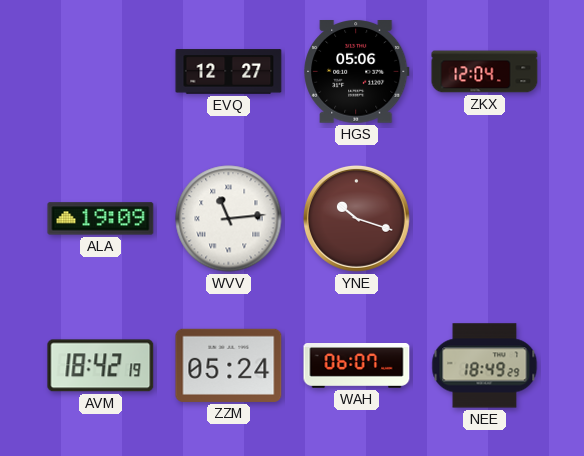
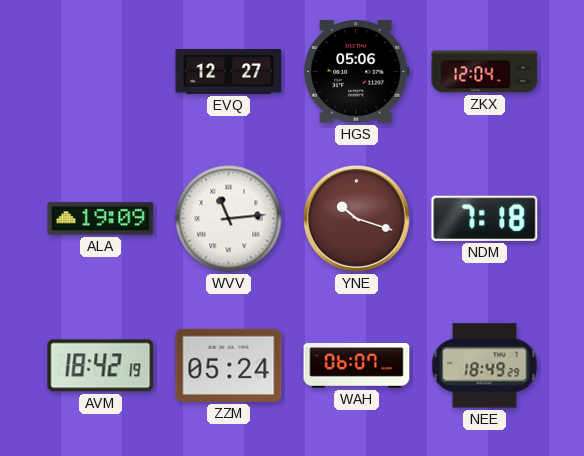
NDM: none -> 7:18 (485, 218)
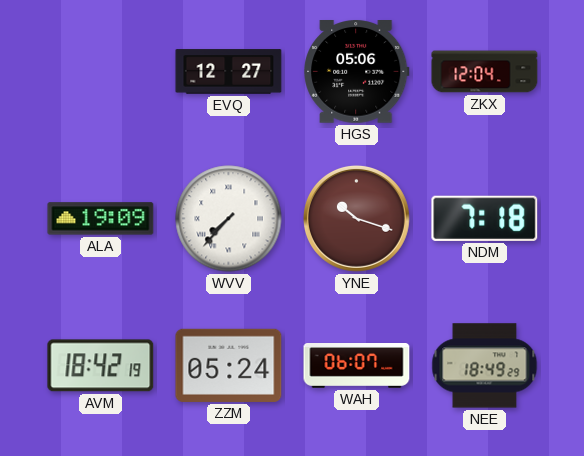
WVV: 11:14 -> 7:37 (229, 219)
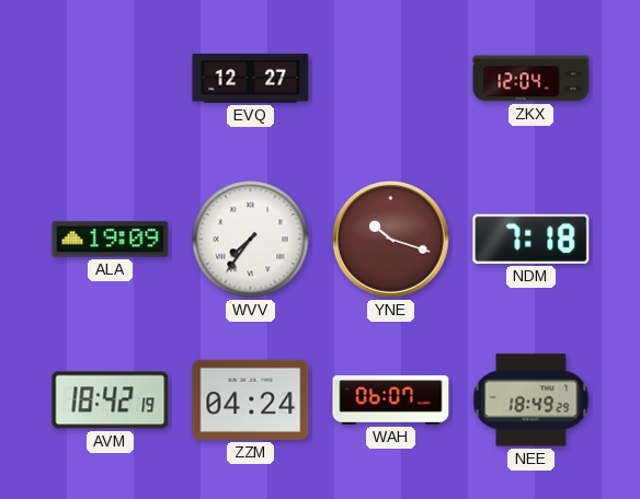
HGS: 05:06 -> none (357, 72)
WVV: 7:37 -> 7:36 (251, 240)
ZZM: 05:24 -> 04:24 (251, 399)
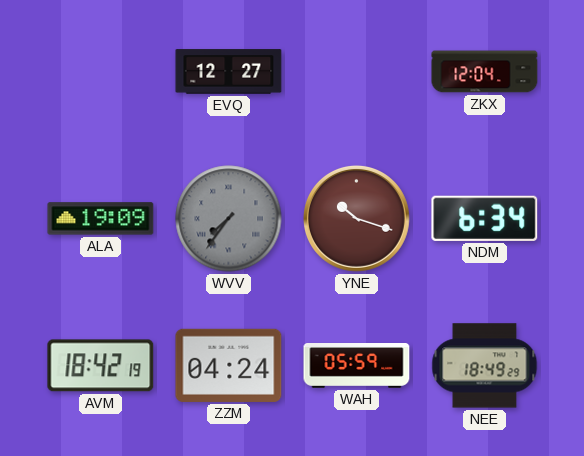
WVV dial: white -> grey (229, 219)
NDM: 7:18 -> 6:34 (485, 218)
WAH: 06:07 -> 05:59 (357, 366)
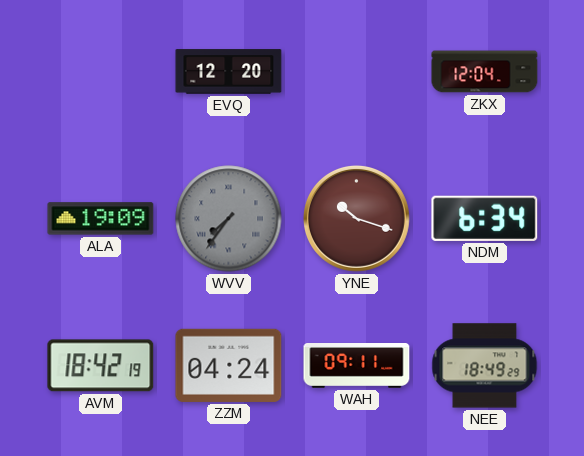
EVQ: 12:27 -> 12:20 (229, 72)
WAH: 05:59 -> 09:11 (357, 366)
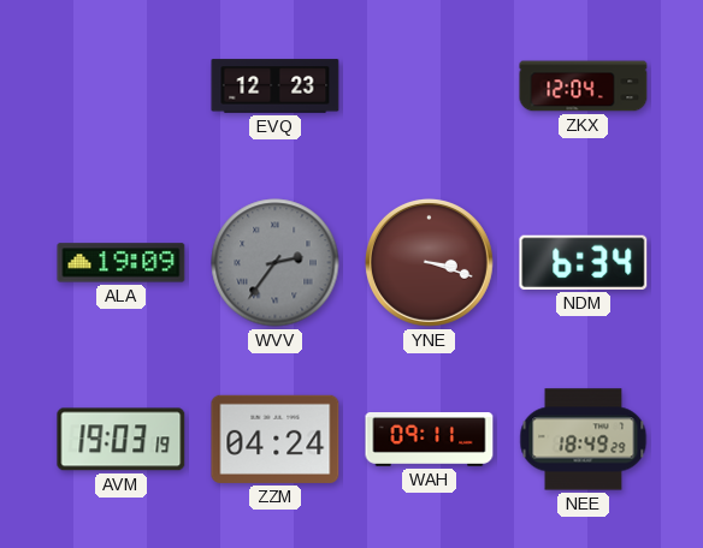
EVQ: 12:20 -> 12:23 (276, 87)
WVV: 7:36 -> 2:36 (276, 263)
YNE: 10:18 -> 3:18 (429, 262)
AVM: 18:42 -> 19:03 (122, 440)
